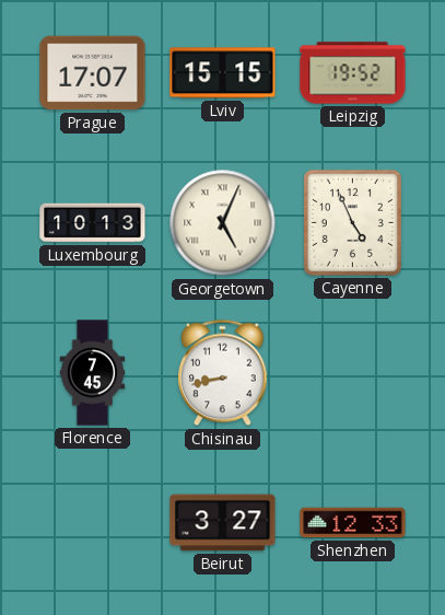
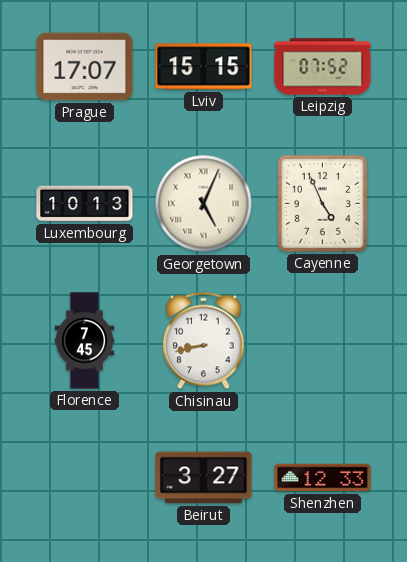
Leipzig: 19:52 -> 07:52 (323, 67)
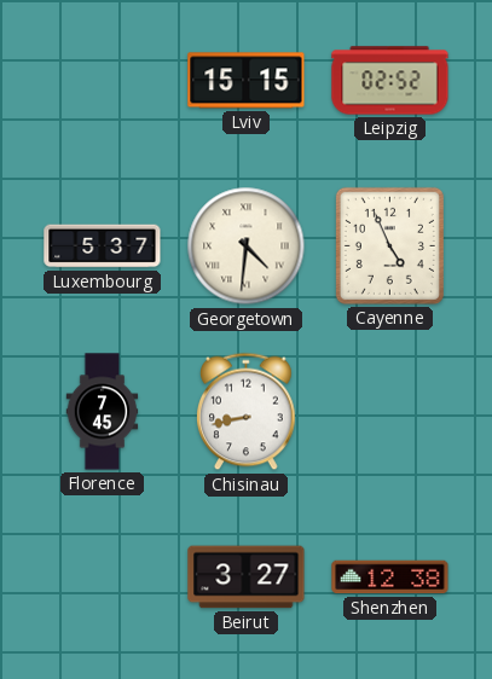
Prague: 17:07 -> none (85, 67)
Leipzig: 07:52 -> 02:52 (390, 81)
Luxembourg: 10:13 -> 5:37 (103, 246)
Georgetown: 5:04 -> 4:31 (247, 246)
Shenzhen: 12:33 -> 12:38 (390, 578)
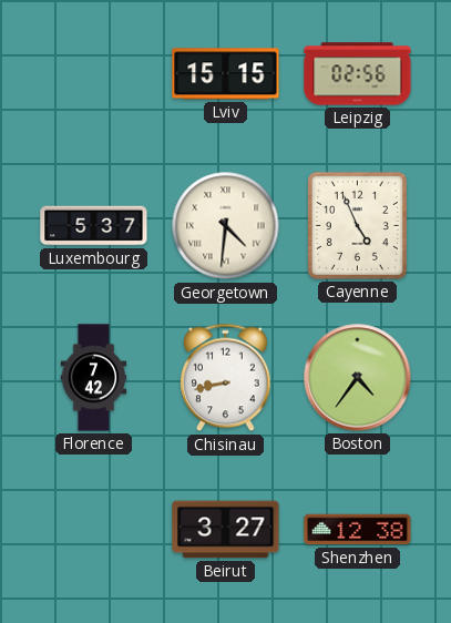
Leipzig: 02:52 -> 02:56 (358, 74)
Florence: 7:45 -> 7:42 (94, 378)
Boston: none -> 4:36 (358, 378)
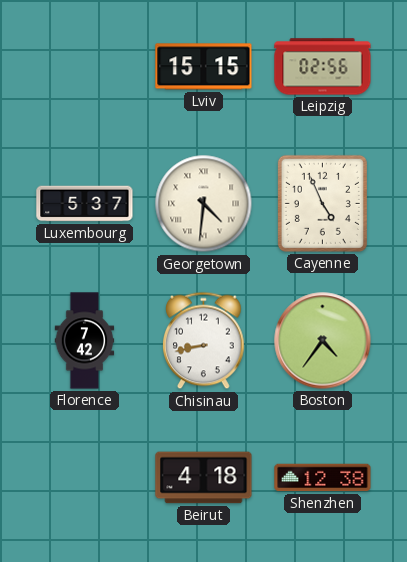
Beirut: 3:27 -> 4:18 (204, 478)
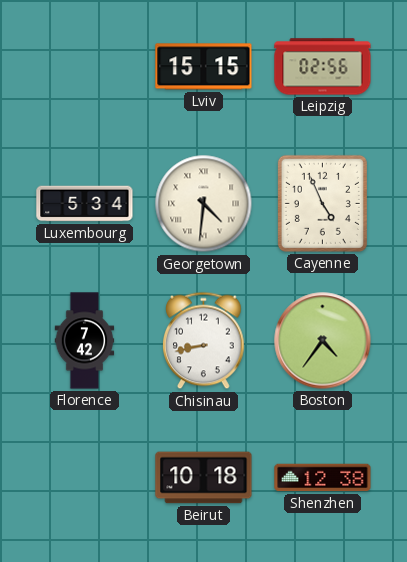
Luxembourg: 5:37 -> 5:34 (85, 204)
Beirut: 4:18 -> 10:18 (204, 478)
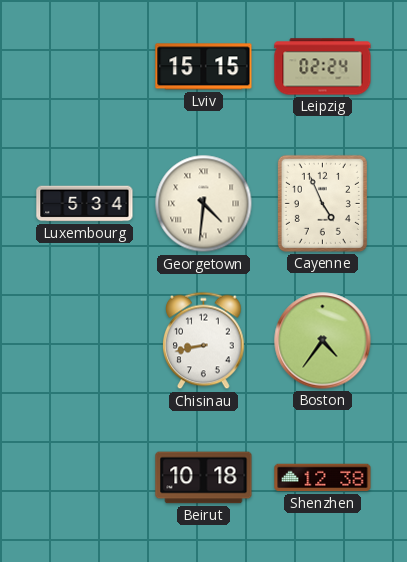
Leipzig: 02:56 -> 02:24 (323, 67)
Florence: 7:42 -> none (85, 341)
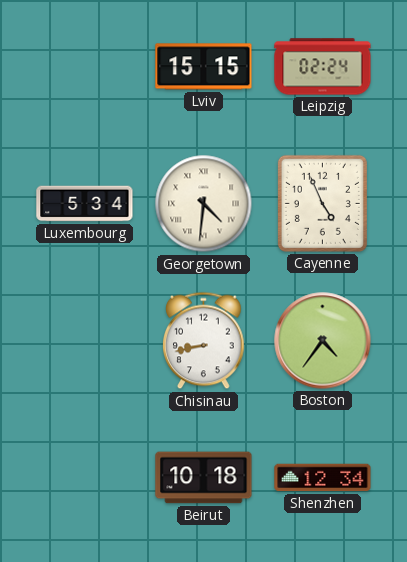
Shenzhen: 12:38 -> 12:34 (323, 478)
